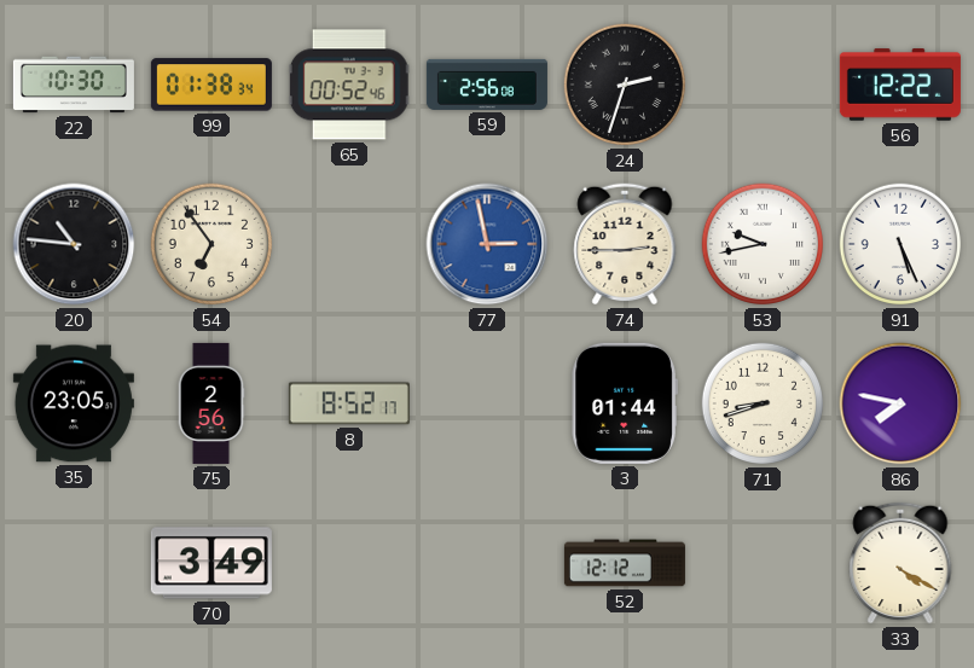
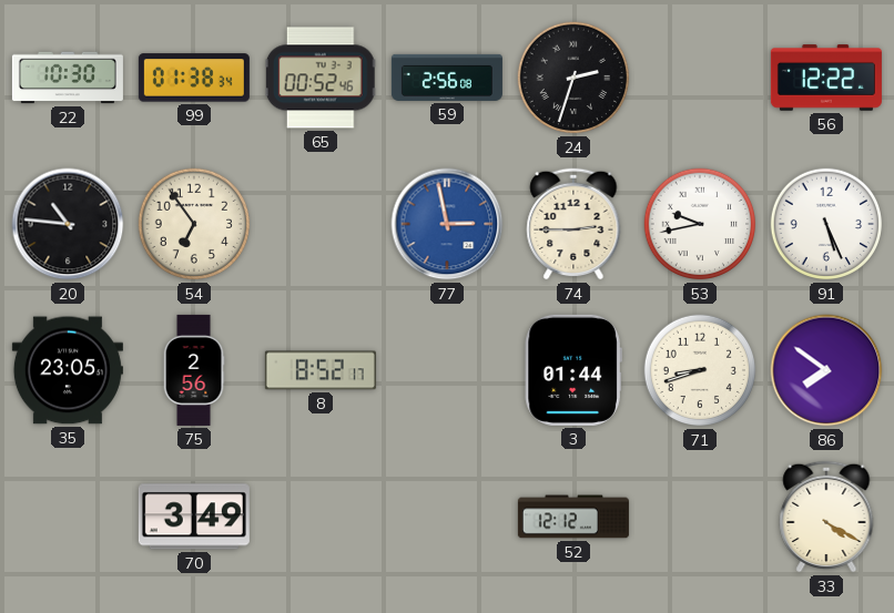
86: 7:47 -> 7:51 (826, 370)
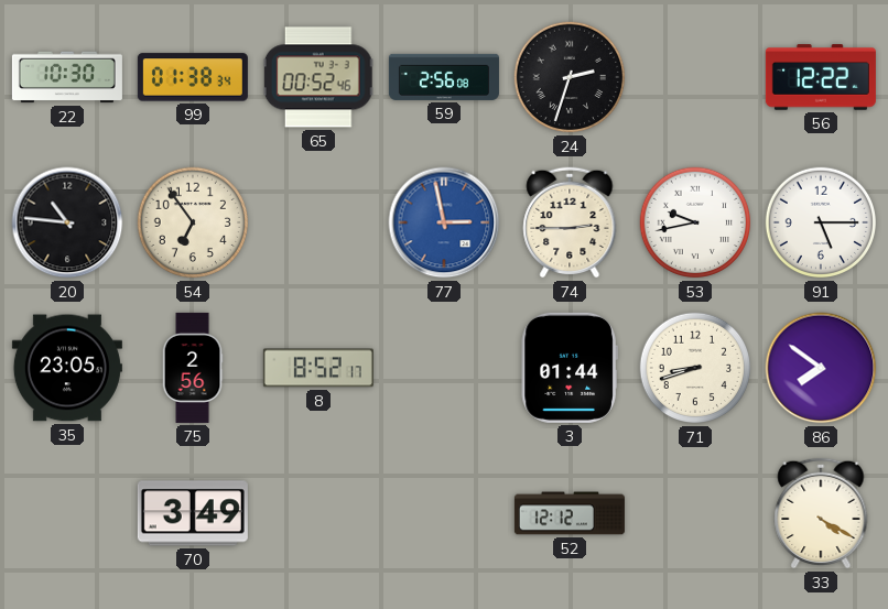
91: 5:26 -> 5:15 (821, 222)
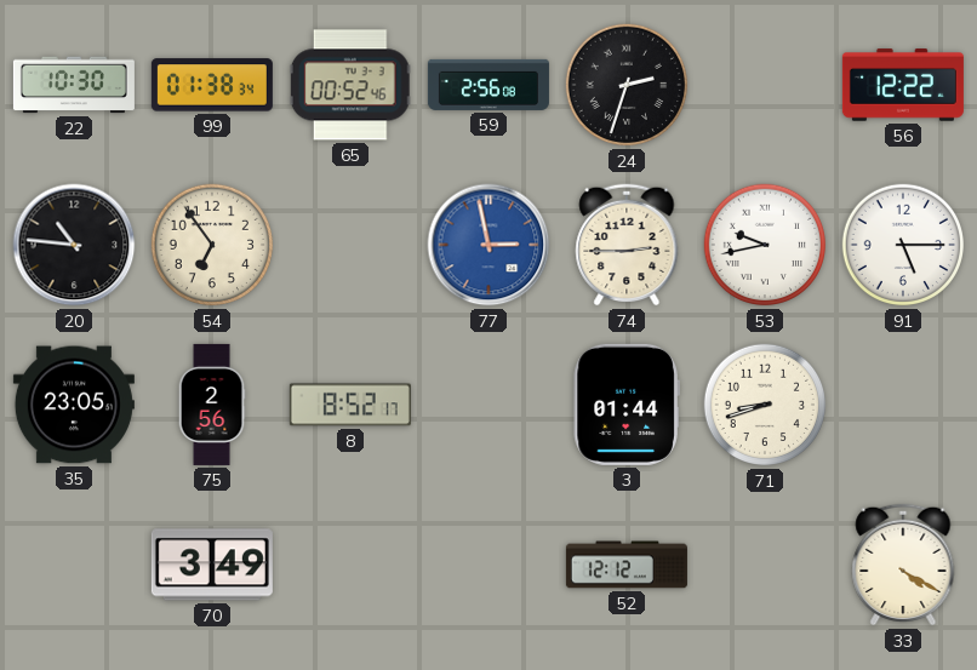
86: 7:51 -> none (821, 368)
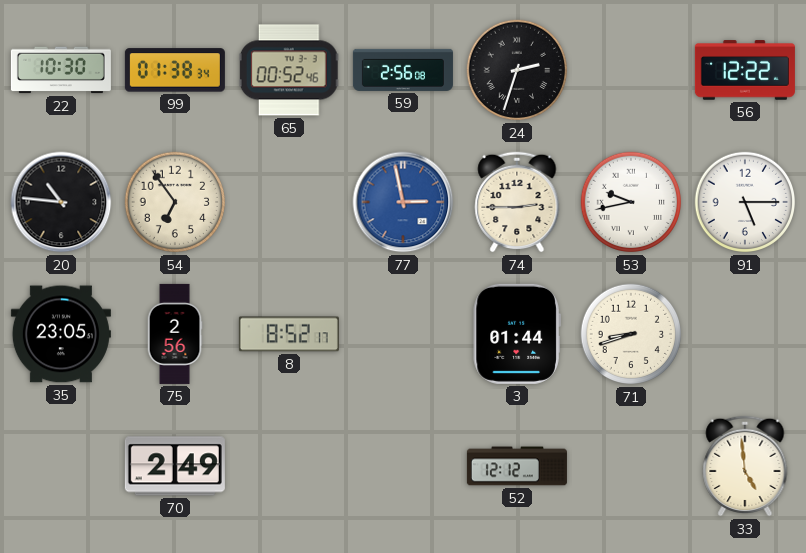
70: 3:49 -> 2:49 (175, 466)
33: 4:20 -> 4:59 (745, 466)
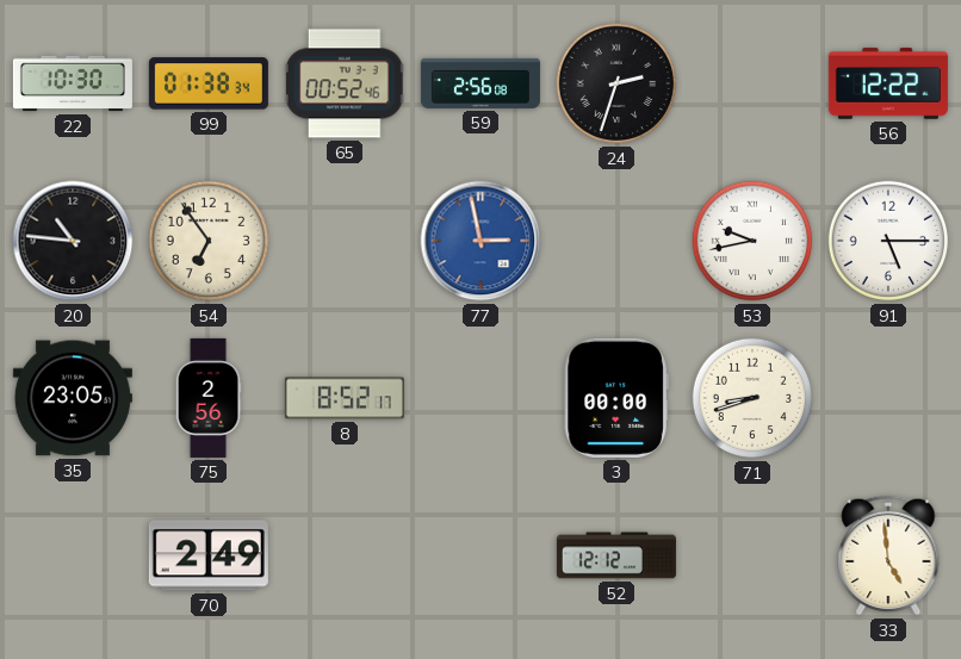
74: 2:45 -> none (517, 202)
3: 01:44 -> 00:00 (616, 398)
